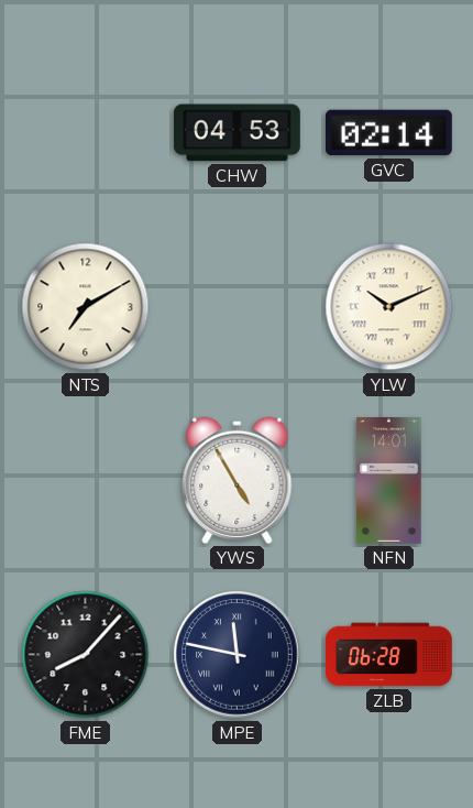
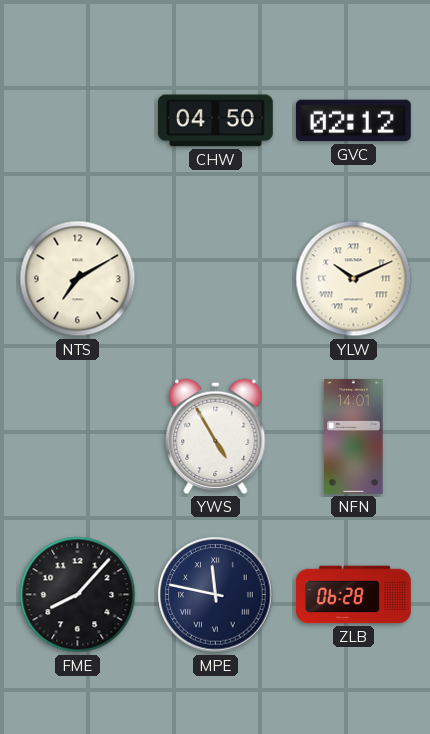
CHW: 04:53 -> 04:50 (215, 121)
GVC: 02:14 -> 02:12 (353, 121)
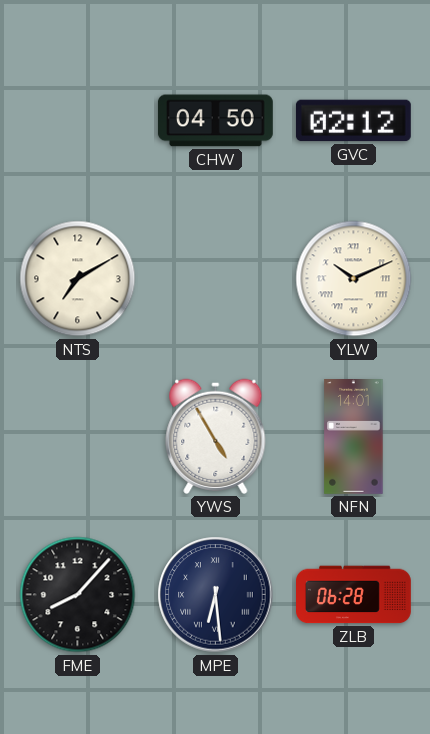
MPE: 11:47 -> 6:29 (216, 595)
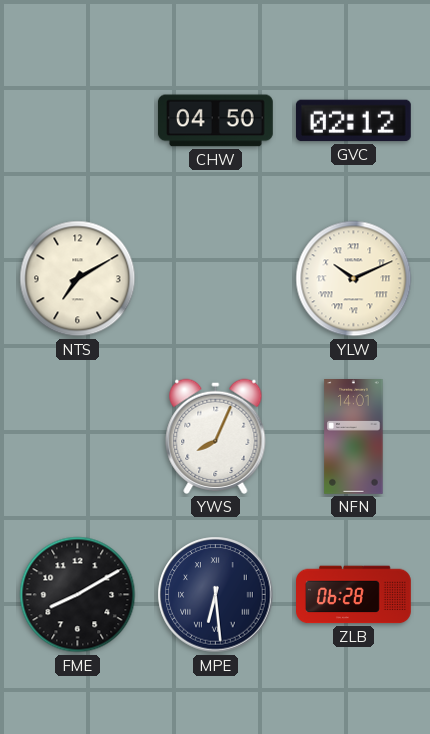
YWS: 4:55 -> 8:04 (216, 436)
FME: 8:07 -> 8:10 (78, 595)
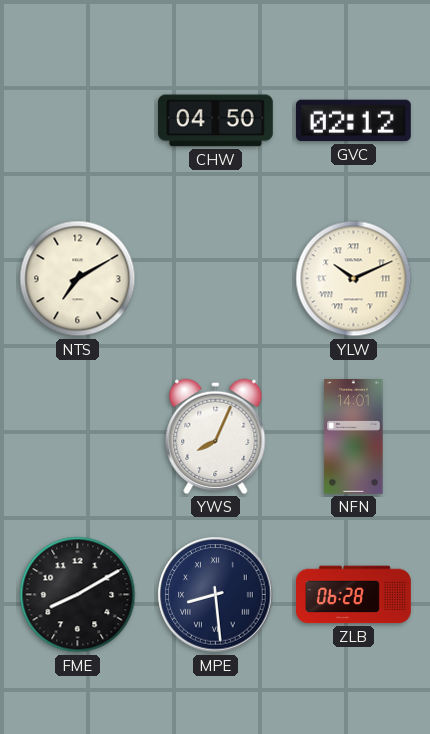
MPE: 6:29 -> 8:29 (216, 595)
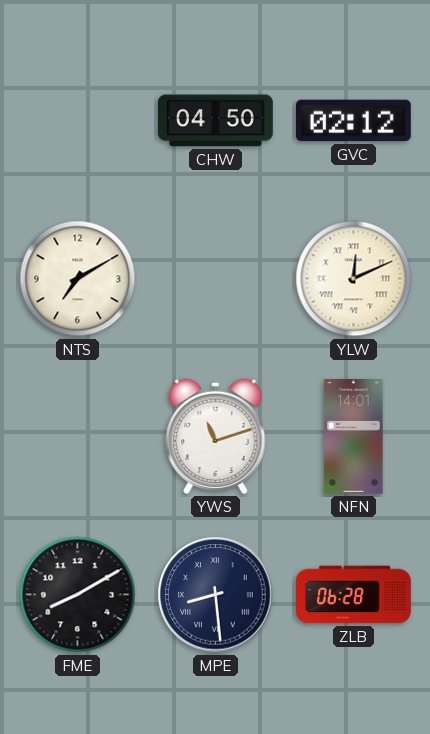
YLW: 10:11 -> 12:11 (354, 279)
YWS: 8:04 -> 11:12 (216, 436)
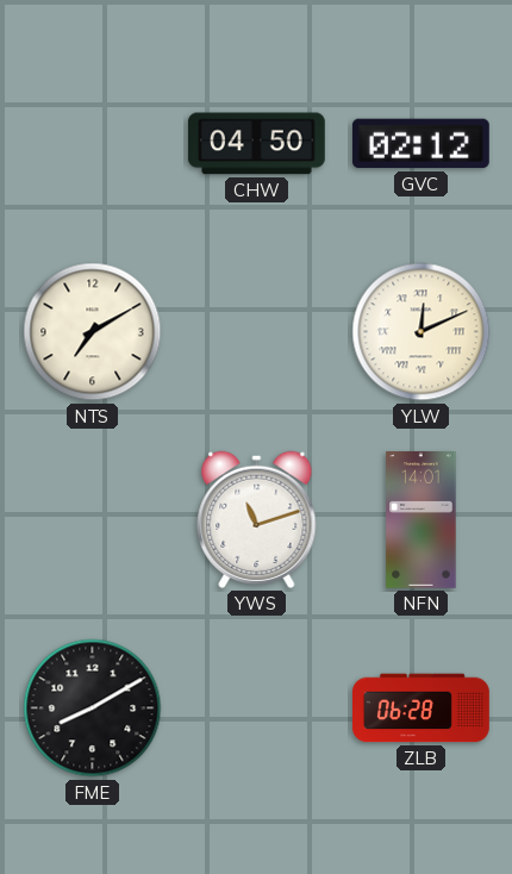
MPE: 8:29 -> none (216, 595)
